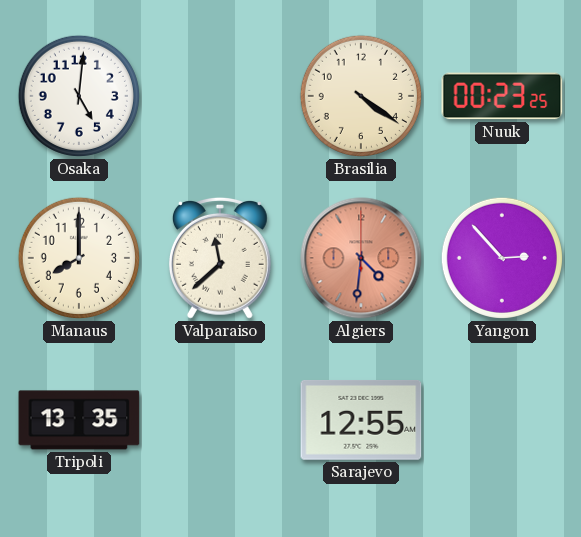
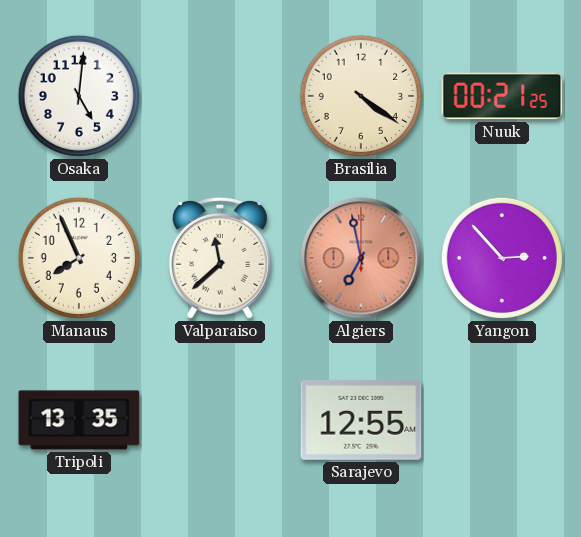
Nuuk: 00:23 -> 00:21 (502, 96)
Manaus: 8:00 -> 7:56 (79, 258)
Algiers: 4:31 -> 6:58 (361, 258)
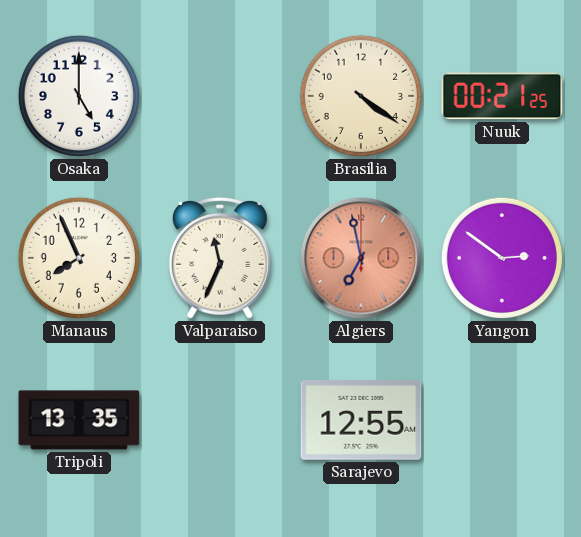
Osaka: 5:01 -> 5:00 (79, 96)
Valparaiso: 11:38 -> 11:34 (220, 258)
Yangon: 2:53 -> 2:51 (502, 258)
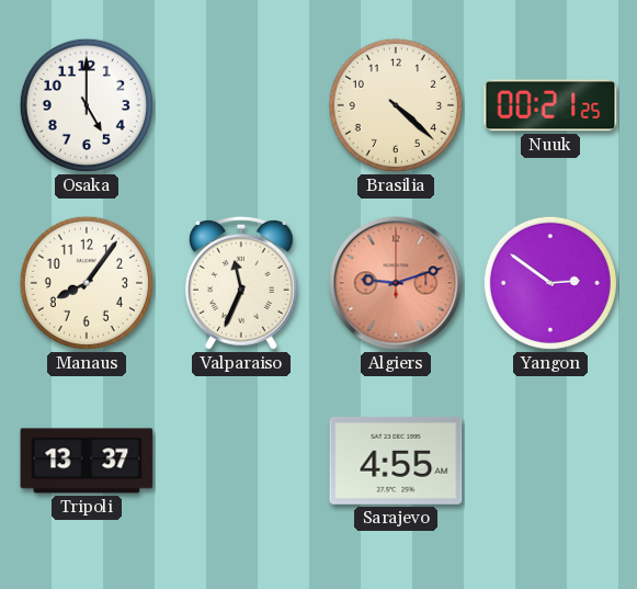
Brasilia: 4:21 -> 4:22 (396, 105)
Manaus: 7:56 -> 8:06 (87, 283)
Algiers: 6:58 -> 9:12 (396, 283)
Tripoli: 13:35 -> 13:37 (87, 461)
Sarajevo: 12:55 -> 4:55 (396, 461)
